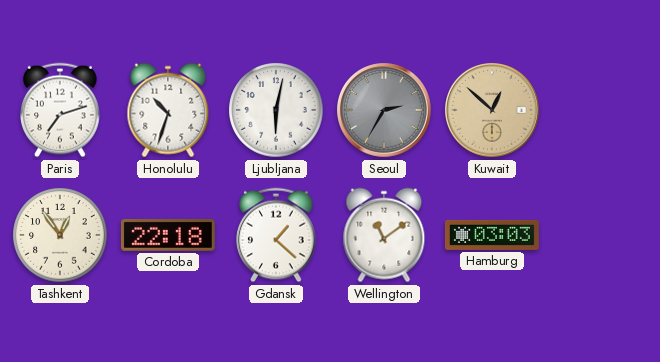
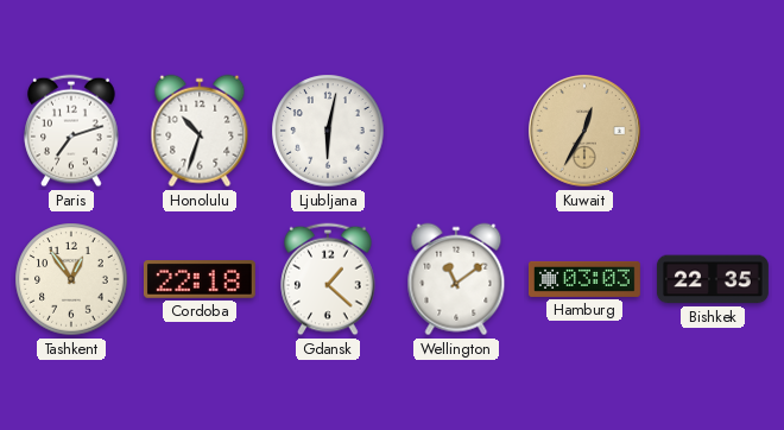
Seoul: 2:35 -> none (385, 111)
Kuwait: 12:52 -> 12:35 (586, 132)
Bishkek: none -> 22:35 (713, 279)
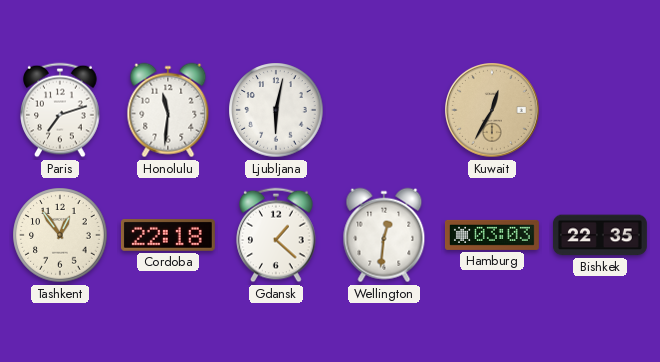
Honolulu: 10:33 -> 11:31 (168, 110)
Wellington: 11:09 -> 12:31 (384, 235)
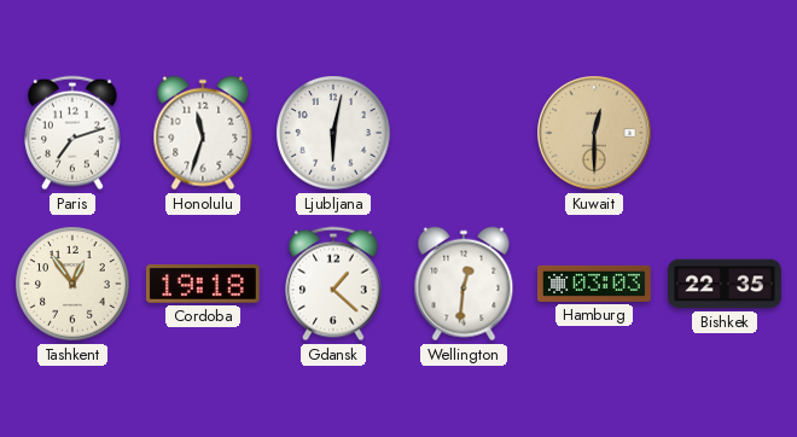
Honolulu: 11:31 -> 11:33 (203, 133)
Kuwait: 12:35 -> 12:30 (595, 134)
Cordoba: 22:18 -> 19:18 (203, 285)
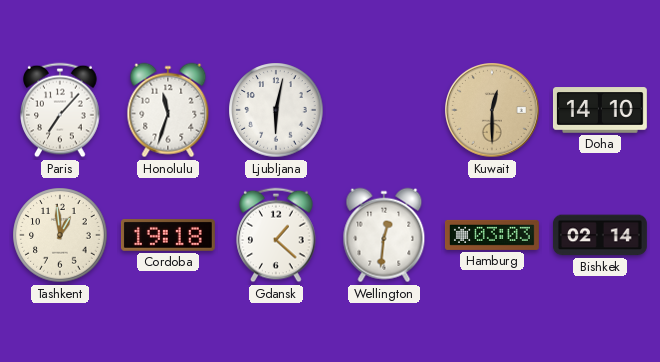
Paris: 7:12 -> 7:07 (60, 110)
Doha: none -> 14:10 (600, 110)
Tashkent: 12:54 -> 12:59 (60, 235)
Bishkek: 22:35 -> 02:14 (600, 235)
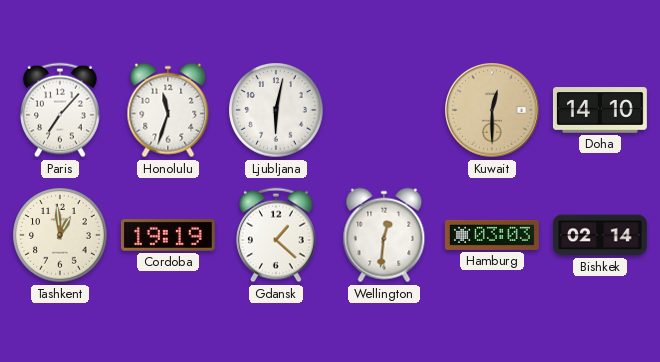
Cordoba: 19:18 -> 19:19 (168, 236)
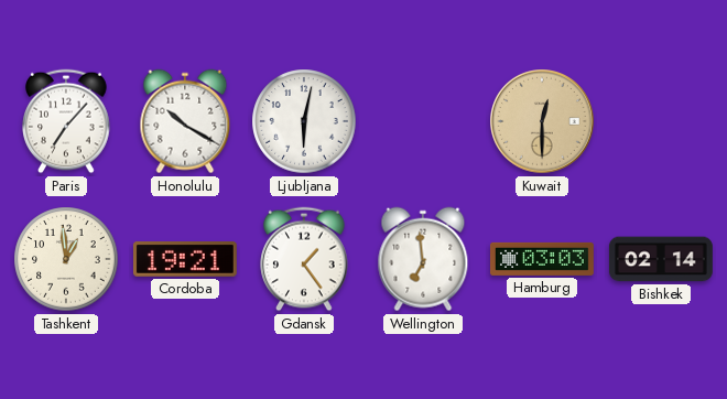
Honolulu: 11:33 -> 10:20 (185, 121)
Doha: 14:10 -> none (600, 110)
Cordoba: 19:19 -> 19:21 (185, 260)
Gdansk: 1:22 -> 1:24 (304, 259)
Wellington: 12:31 -> 6:59 (423, 259)
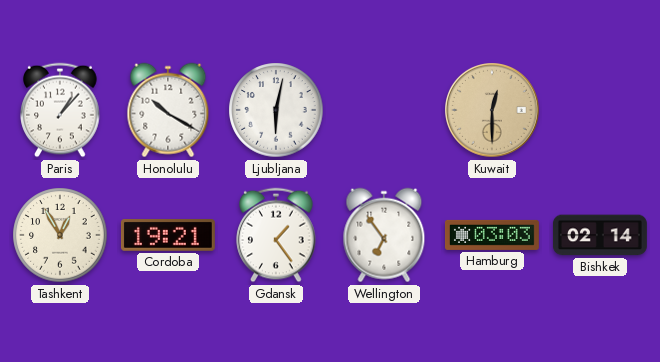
Paris: 7:07 -> 1:07 (60, 110)
Tashkent: 12:59 -> 12:55 (60, 235)
Wellington: 6:59 -> 6:54 (384, 235)
